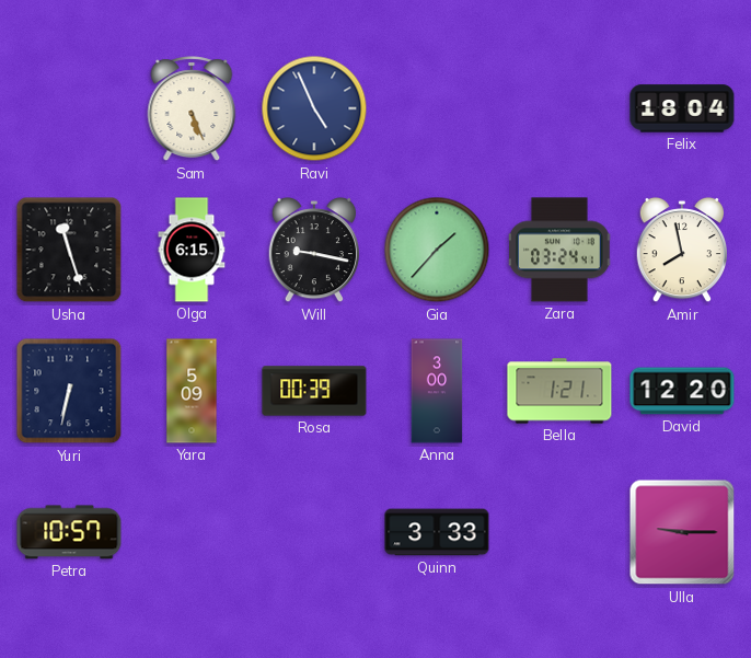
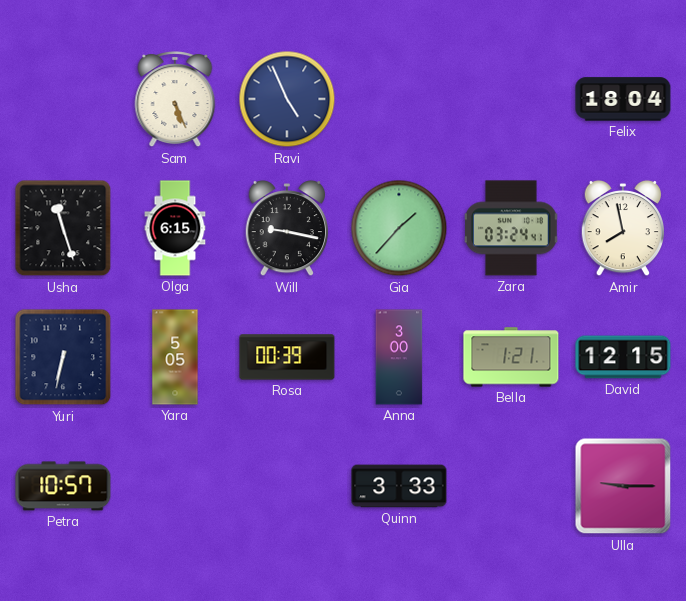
Yara: 5:09 -> 5:05 (175, 357)
David: 12:20 -> 12:15 (623, 357)
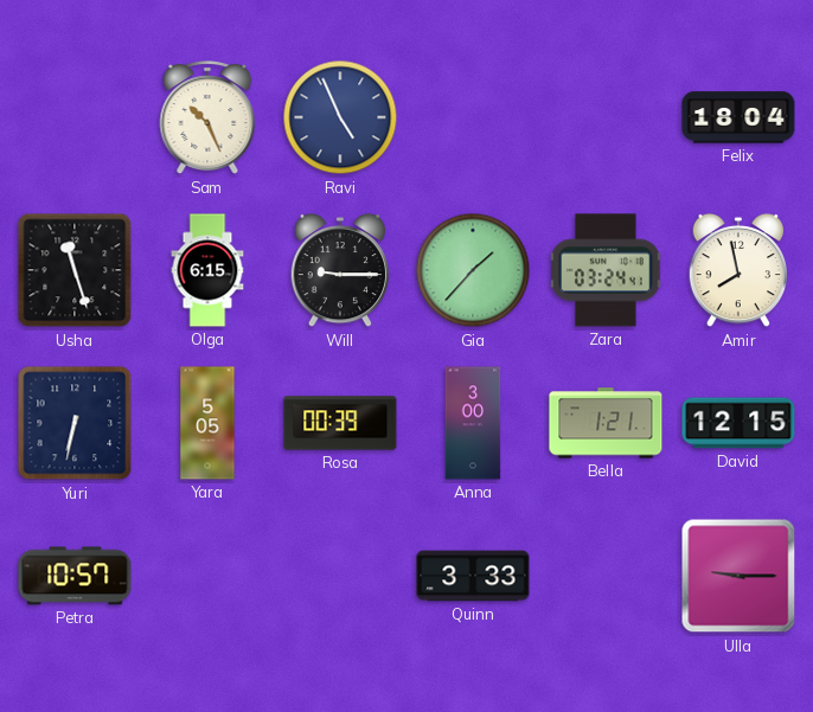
Sam: 5:26 -> 10:26 (207, 118)
Will: 9:17 -> 9:15 (339, 270)
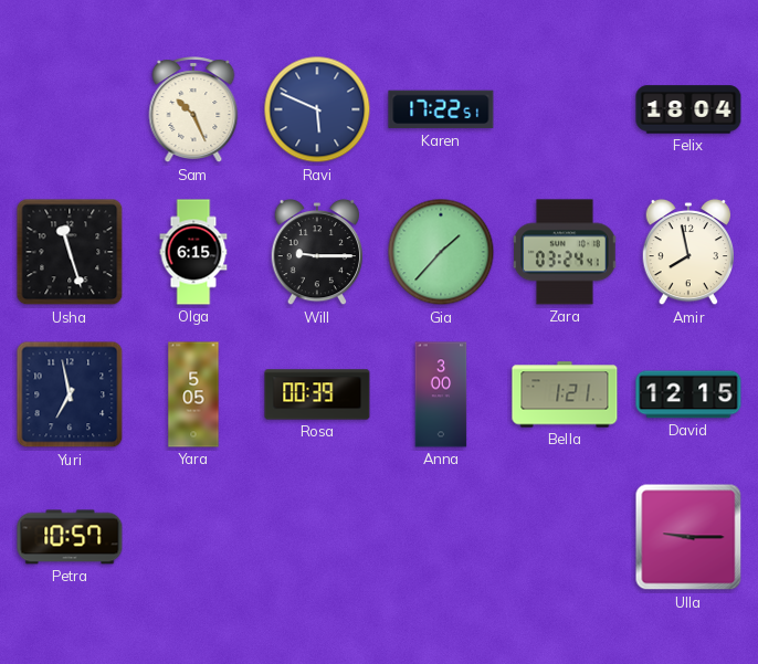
Ravi: 4:56 -> 5:49 (317, 109)
Karen: none -> 17:22 (441, 109)
Yuri: 6:32 -> 6:58 (70, 394)
Quinn: 3:33 -> none (473, 576)
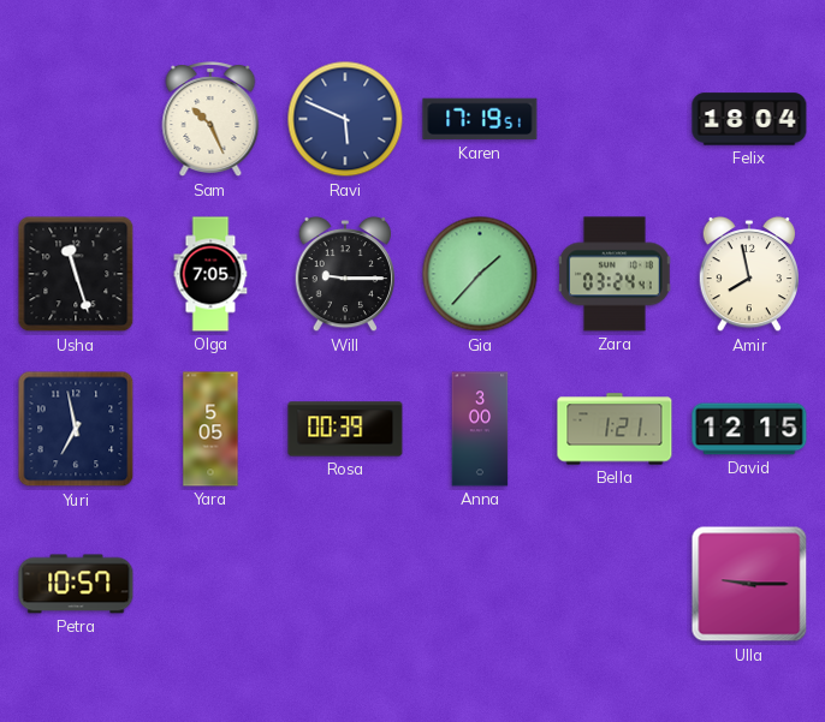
Karen: 17:22 -> 17:19 (480, 119)
Olga: 6:15 -> 7:05 (210, 274)
